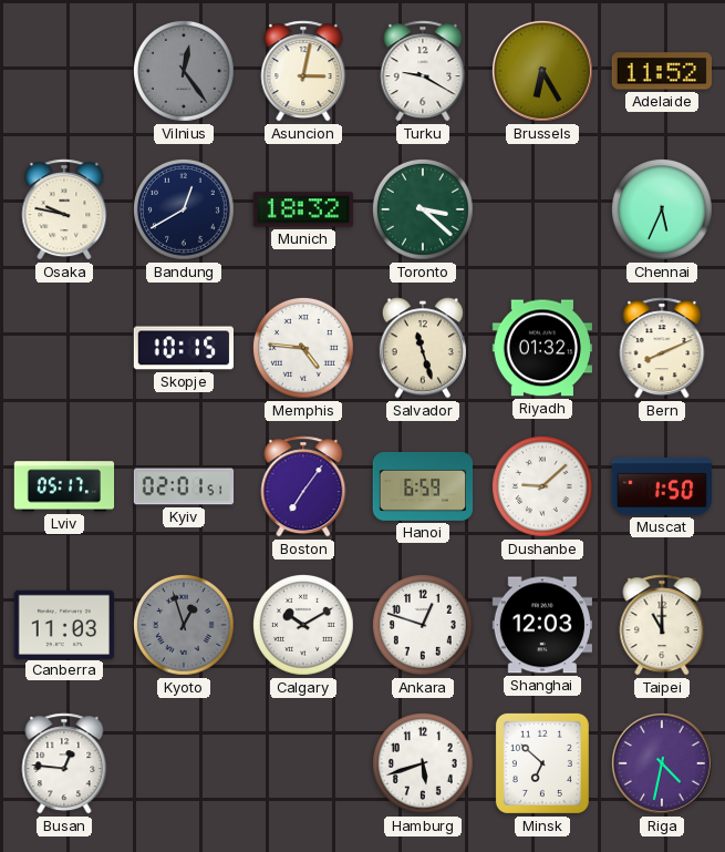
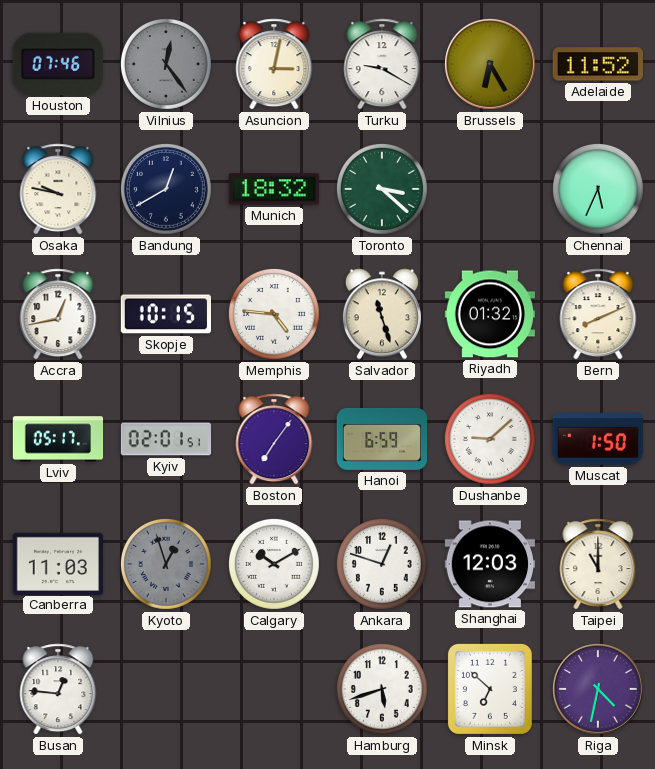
Houston: none -> 07:46 (58, 64)
Accra: none -> 12:43 (58, 314)
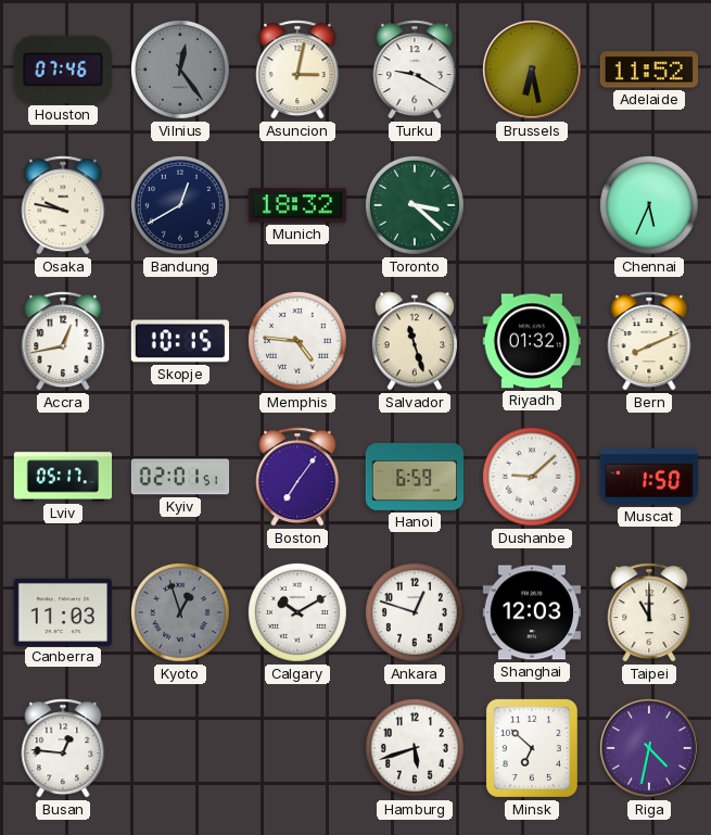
Brussels: 6:25 -> 6:28 (532, 69)
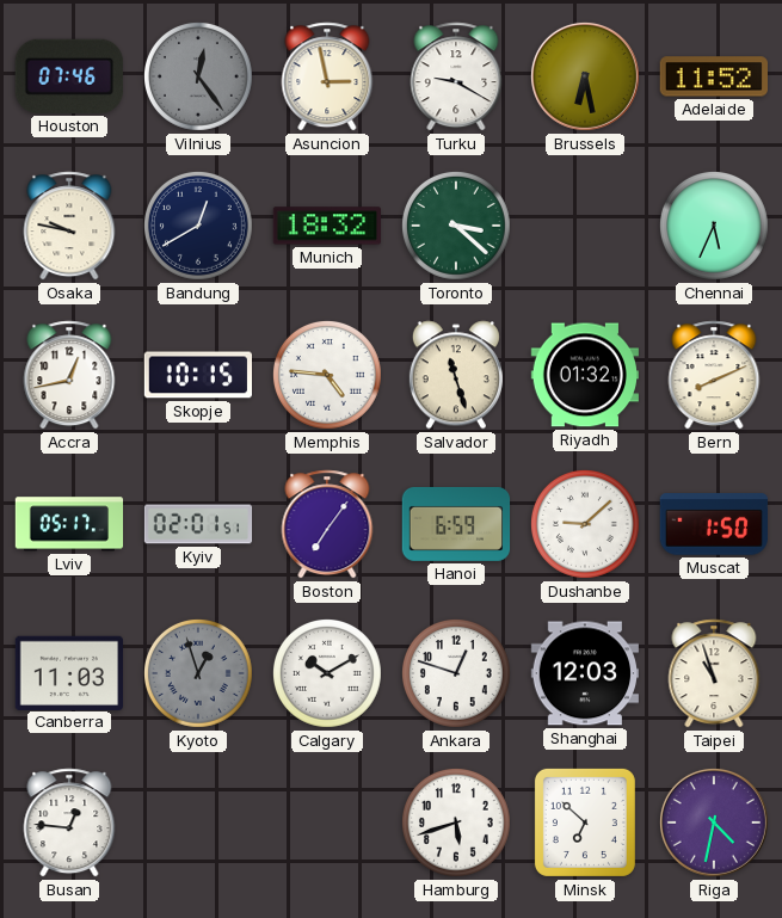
Asuncion: 3:02 -> 2:58 (327, 76)
Taipei: 11:00 -> 10:57 (714, 673)
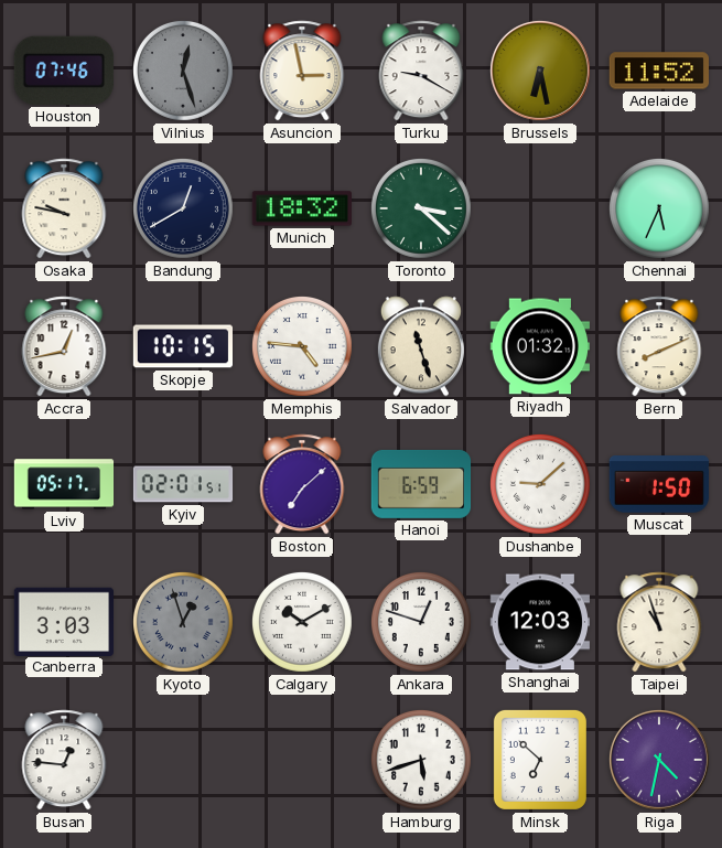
Vilnius: 12:24 -> 12:27 (183, 71)
Boston: 7:06 -> 7:08 (302, 484)
Canberra: 11:03 -> 3:03 (63, 621)
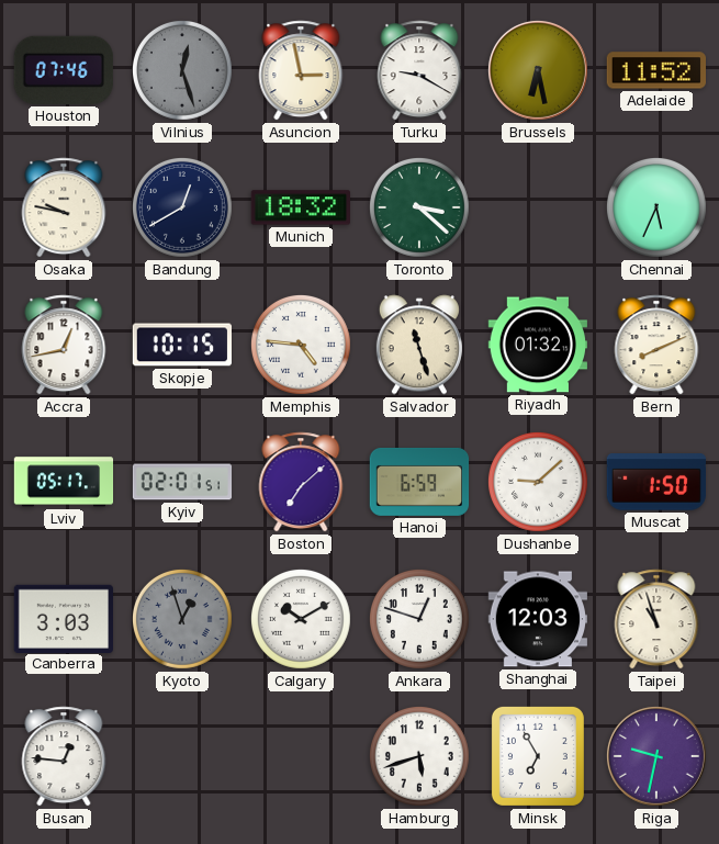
Minsk: 6:52 -> 6:55 (538, 756)
Riga: 4:32 -> 9:32 (656, 756)
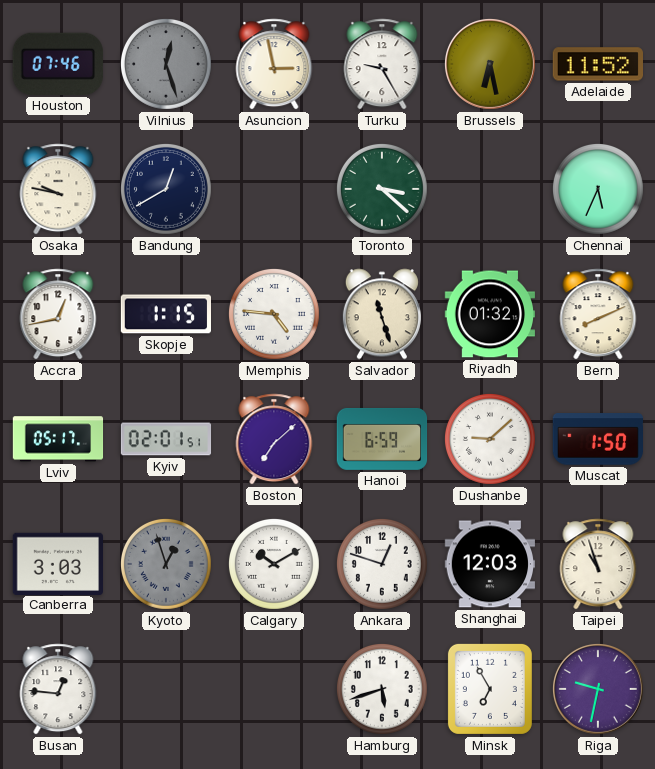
Turku: 9:20 -> 9:25 (382, 64)
Munich: 18:32 -> none (300, 207)
Skopje: 10:15 -> 1:15 (165, 314)
